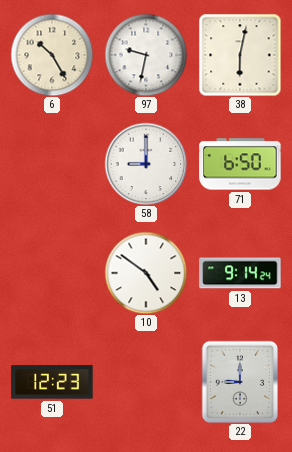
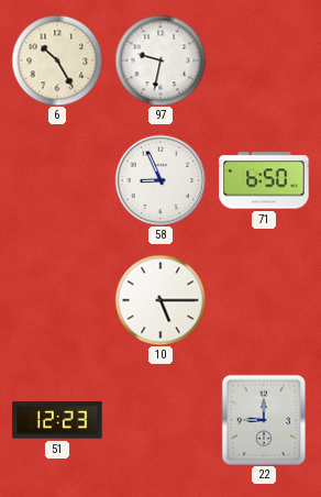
38: 6:02 -> none (240, 55)
58: 9:00 -> 8:56 (160, 180)
10: 4:51 -> 5:15 (160, 300)
13: 9:14 -> none (240, 273)
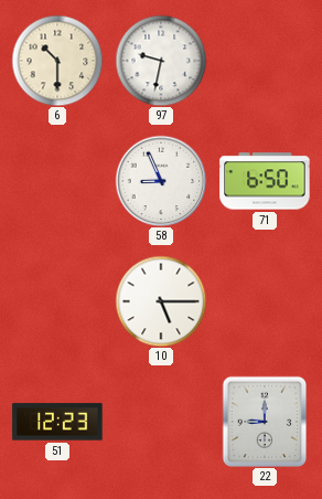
6: 10:25 -> 10:30 (57, 61)
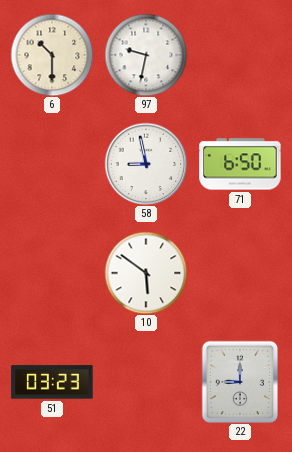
58: 8:56 -> 8:58 (146, 164)
10: 5:15 -> 5:51 (146, 273)
51: 12:23 -> 03:23 (52, 382)
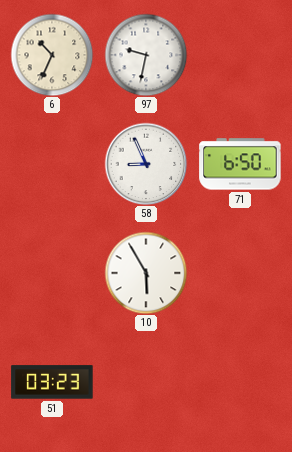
6: 10:30 -> 10:34 (52, 55)
58: 8:58 -> 8:56 (146, 164)
10: 5:51 -> 5:55 (146, 273)
22: 9:00 -> none (240, 382)
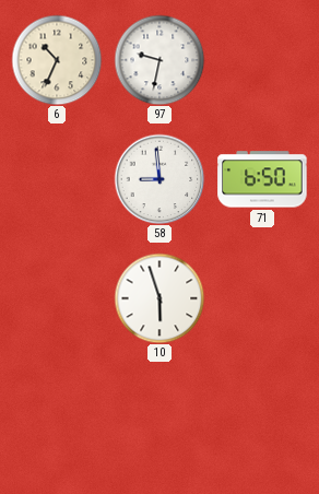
58: 8:56 -> 8:59 (159, 179)
10: 5:55 -> 5:57 (159, 298)
51: 03:23 -> none (52, 382)
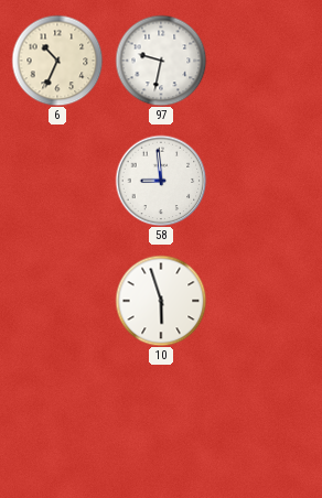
71: 6:50 -> none (262, 179)
